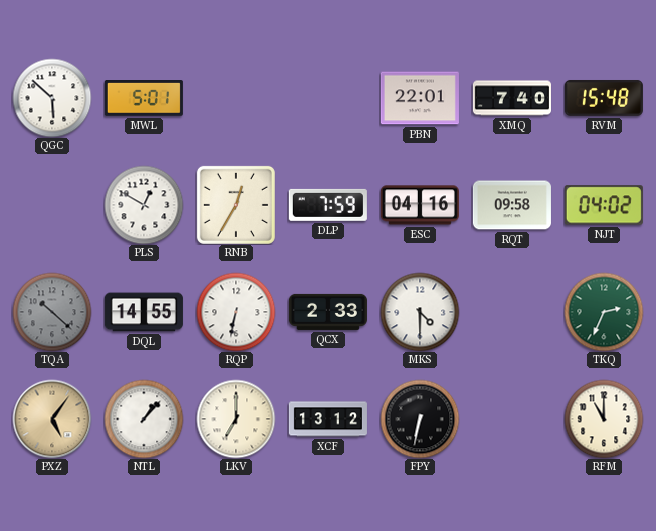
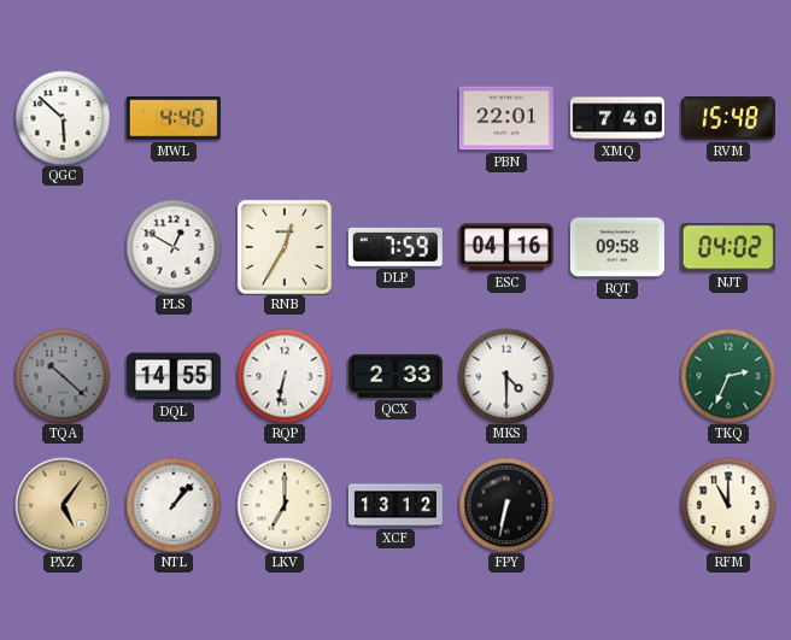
MWL: 5:01 -> 4:40 (174, 119)
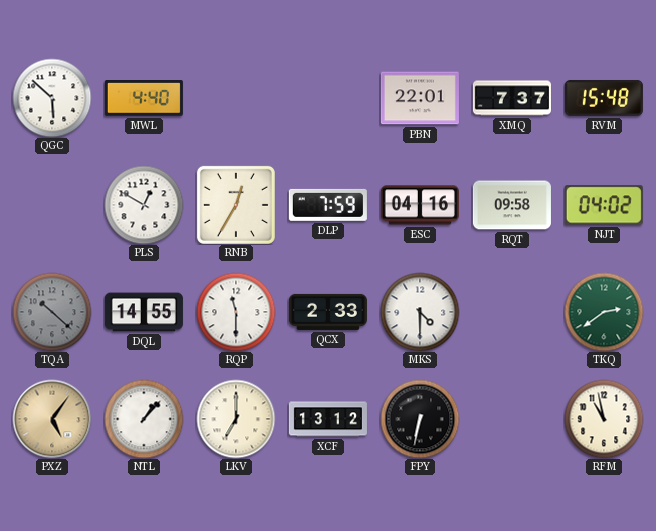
XMQ: 7:40 -> 7:37 (512, 98)
RQP: 6:32 -> 11:30 (236, 312)
TKQ: 2:34 -> 2:39 (604, 312)
RFM: 11:00 -> 10:58 (604, 419)
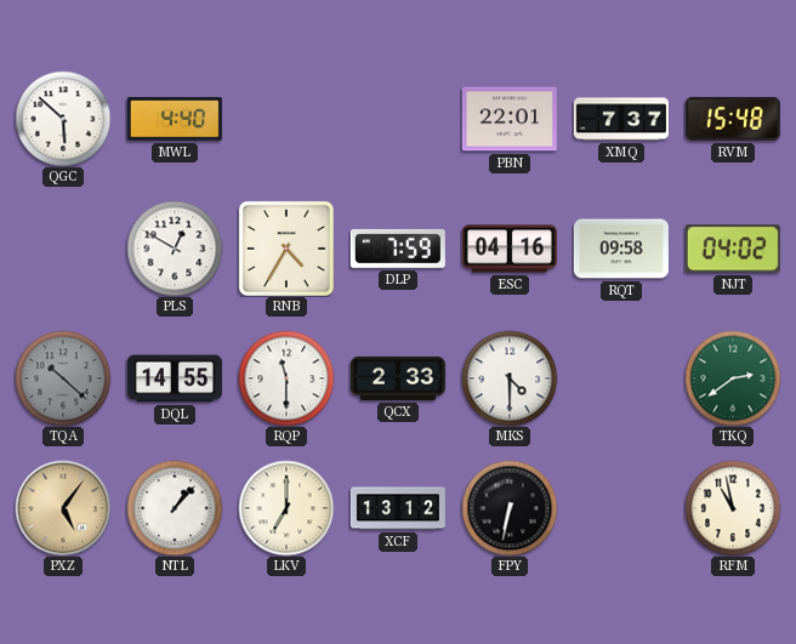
RNB: 12:35 -> 4:35 (286, 249)
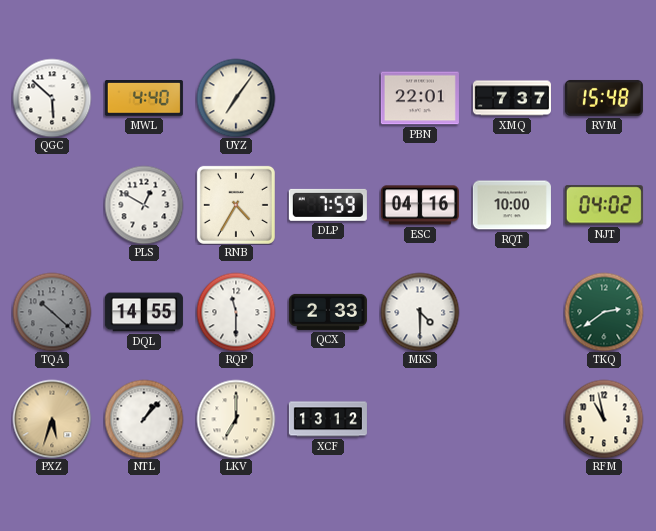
UYZ: none -> 7:06 (236, 98)
RQT: 09:58 -> 10:00 (512, 205)
PXZ: 5:06 -> 5:33 (52, 419)
FPY: 6:32 -> none (510, 508)
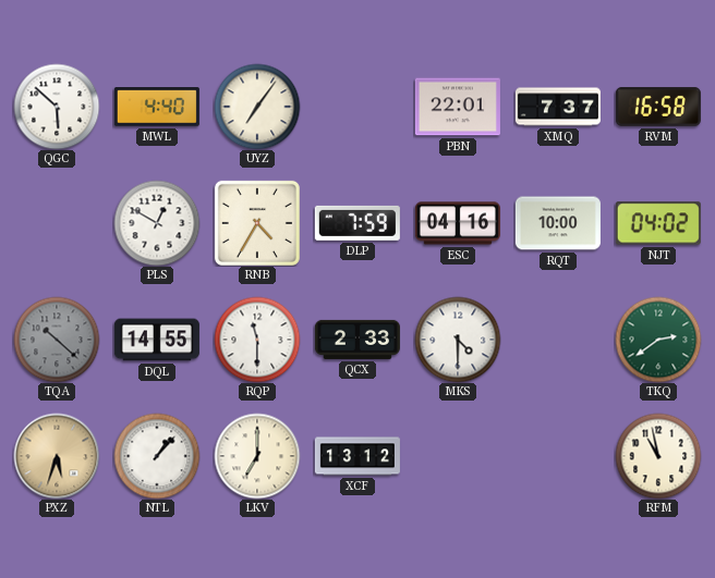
RVM: 15:48 -> 16:58 (658, 107)
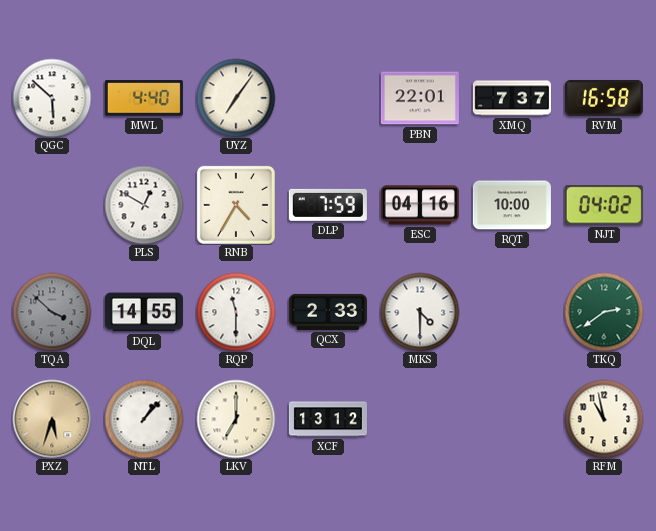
TQA: 10:22 -> 3:52 (52, 312)
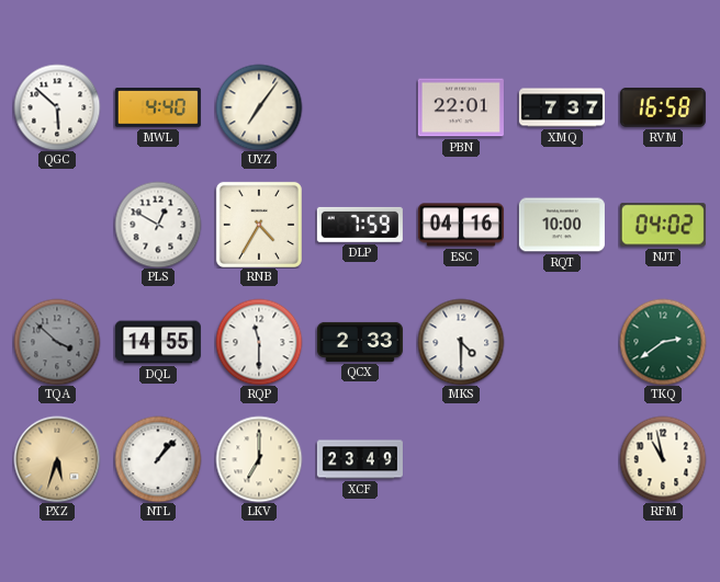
XCF: 13:12 -> 23:49 (360, 459)
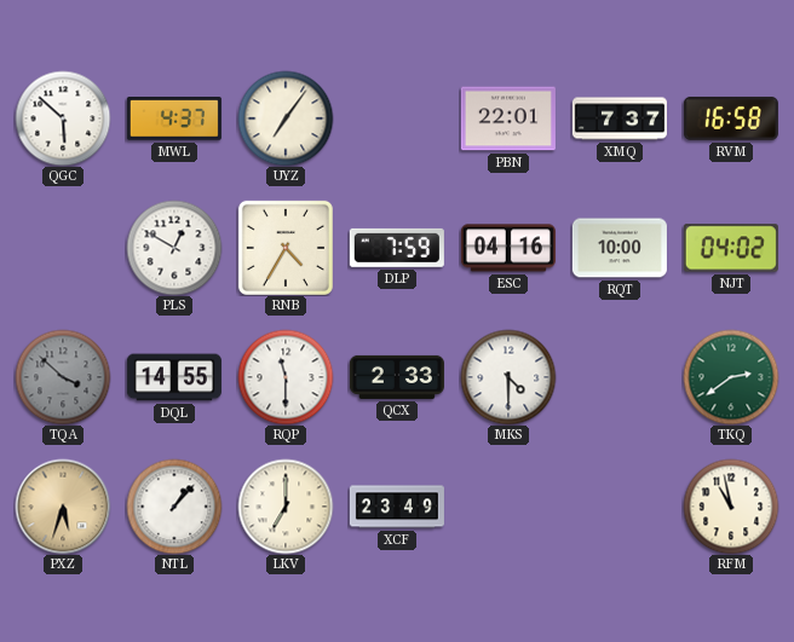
MWL: 4:40 -> 4:37 (174, 120)
